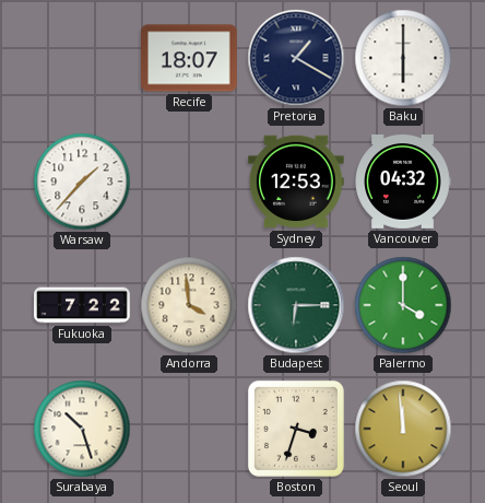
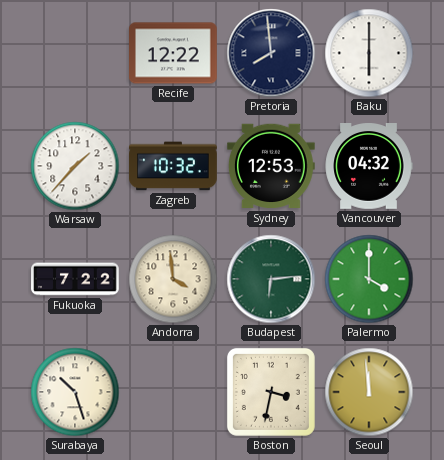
Recife: 18:07 -> 12:22 (174, 53)
Pretoria: 1:20 -> 7:59 (271, 53)
Zagreb: none -> 10:32 (174, 166)
Budapest: 6:15 -> 6:14 (271, 279)
Boston: 3:33 -> 3:32 (271, 392)
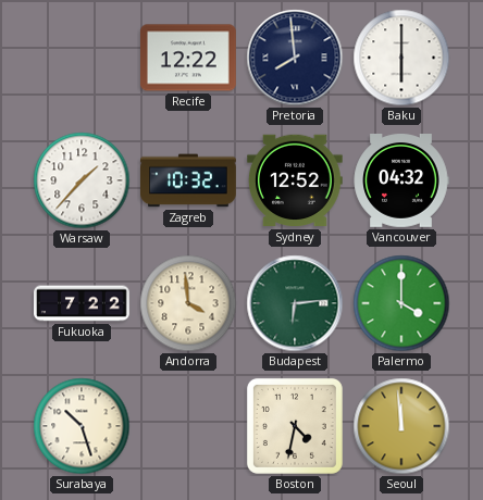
Sydney: 12:53 -> 12:52 (296, 180)
Boston: 3:32 -> 4:32 (295, 426)
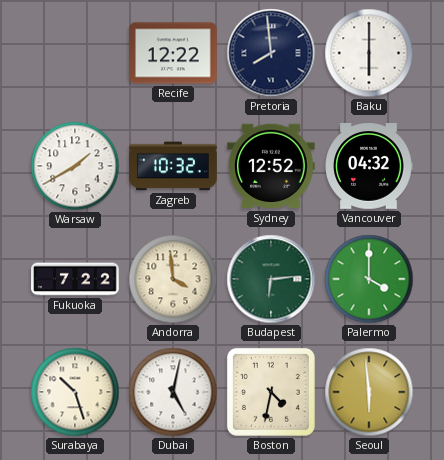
Warsaw: 1:37 -> 1:40 (75, 166)
Dubai: none -> 5:02 (173, 392)
Seoul: 11:59 -> 5:59 (369, 392)
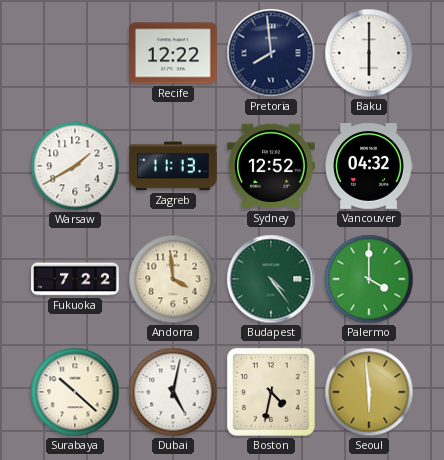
Zagreb: 10:32 -> 11:13 (174, 166)
Budapest: 6:14 -> 4:24 (271, 279)
Surabaya: 10:27 -> 10:22 (75, 392)
